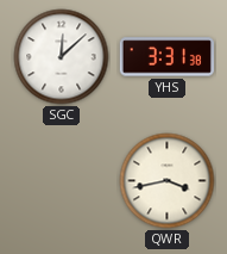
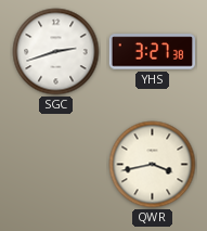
SGC: 12:08 -> 2:42 (56, 52)
YHS: 3:31 -> 3:27 (152, 52)
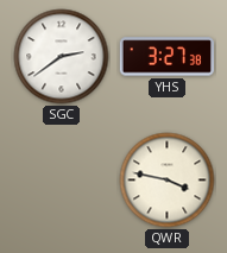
SGC: 2:42 -> 2:39 (62, 57)
QWR: 3:43 -> 3:47 (168, 181)
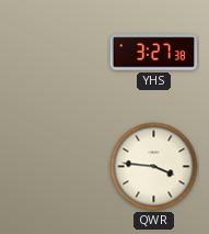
SGC: 2:39 -> none (62, 57)
QWR: 3:47 -> 3:46 (154, 167)
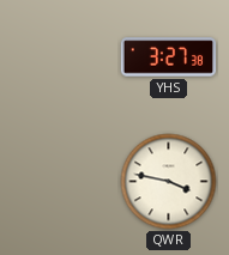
QWR: 3:46 -> 3:47 (169, 182)
